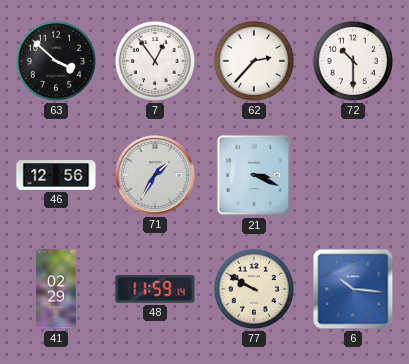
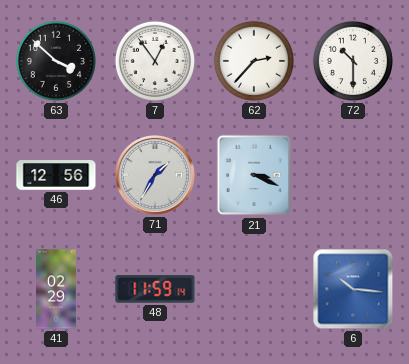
77: 9:50 -> none (254, 289)
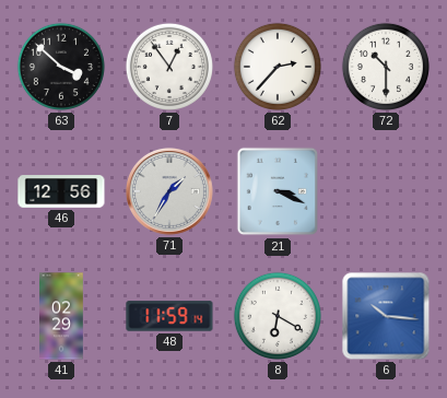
8: none -> 6:20 (278, 316)
